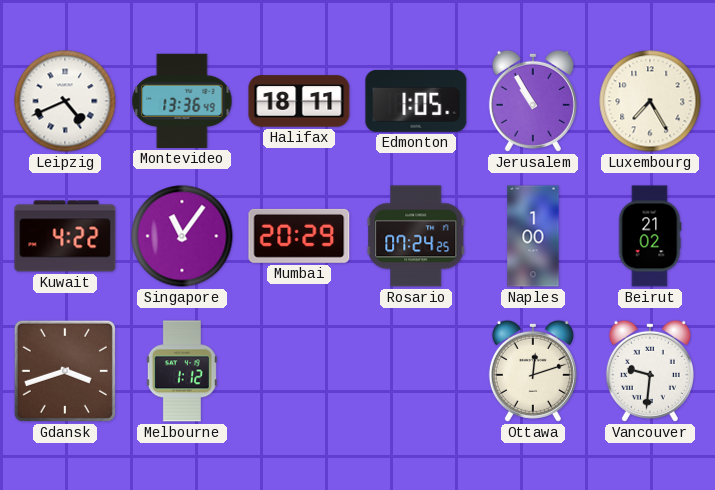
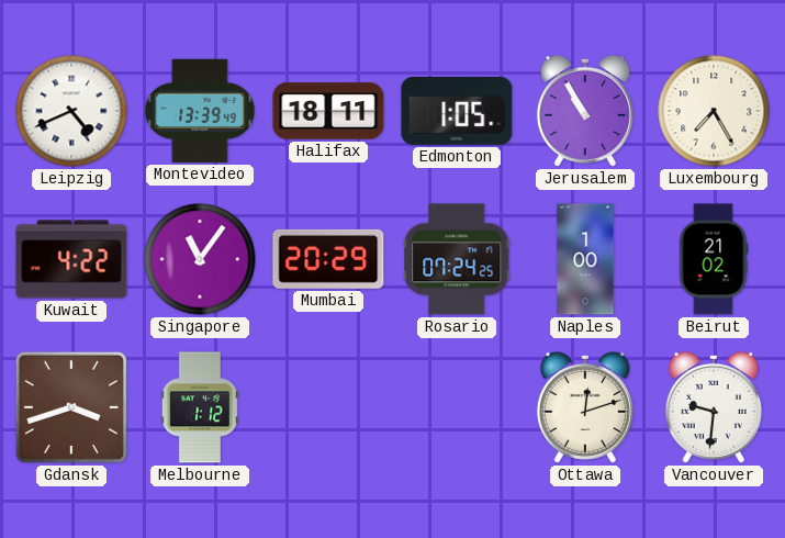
Montevideo: 13:36 -> 13:39 (200, 111)
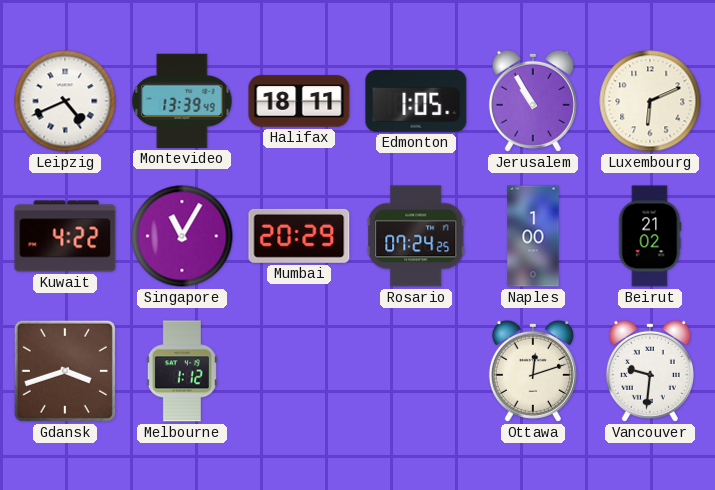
Luxembourg: 7:25 -> 6:11 (650, 101)
Singapore: 11:06 -> 11:05 (182, 236)
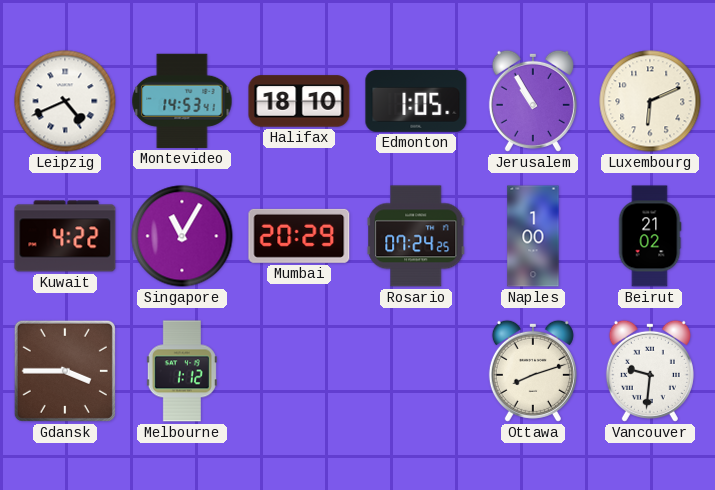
Montevideo: 13:39 -> 14:53 (182, 101)
Halifax: 18:11 -> 18:10 (299, 101)
Gdansk: 3:42 -> 3:45 (65, 371)
Ottawa: 12:12 -> 8:12 (533, 371)
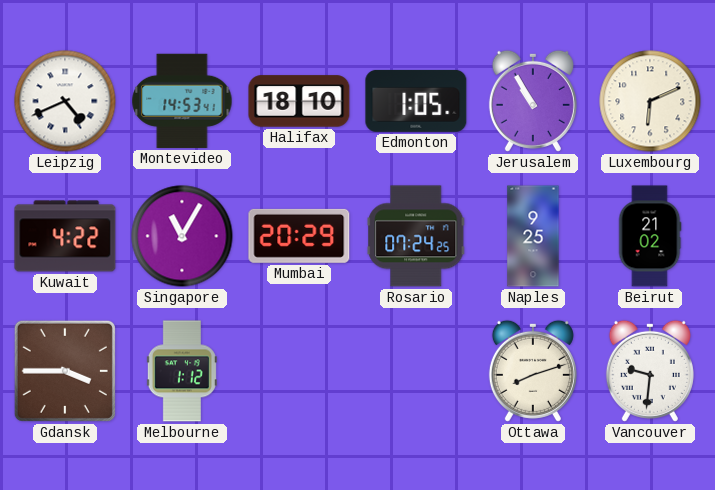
Naples: 1:00 -> 9:25 (533, 236)
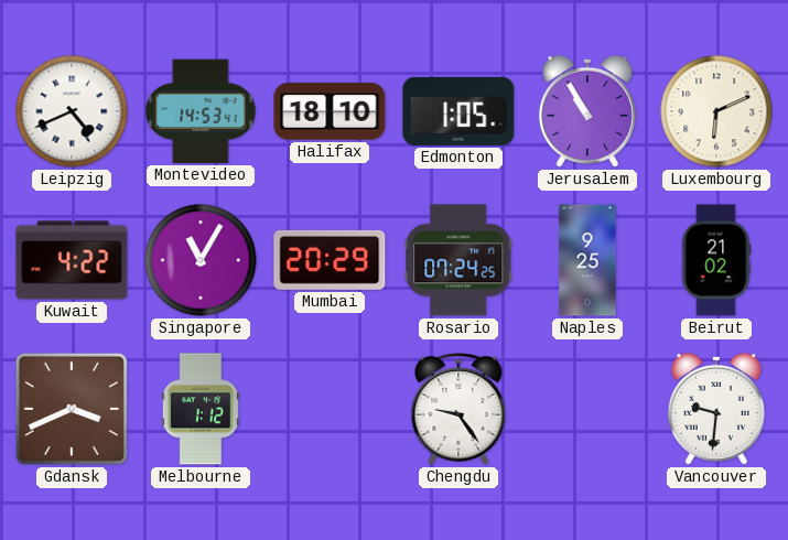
Gdansk: 3:45 -> 3:41 (72, 409)
Chengdu: none -> 9:24 (458, 409)
Ottawa: 8:12 -> none (533, 371)
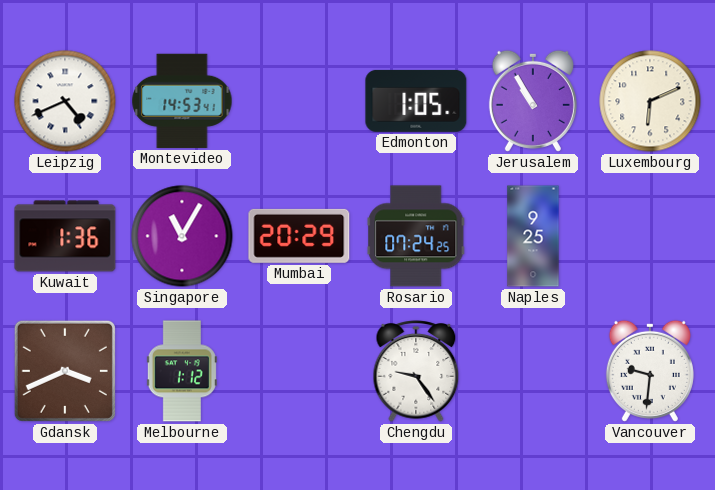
Halifax: 18:10 -> none (330, 111)
Kuwait: 4:22 -> 1:36 (65, 236)
Beirut: 21:02 -> none (716, 260)
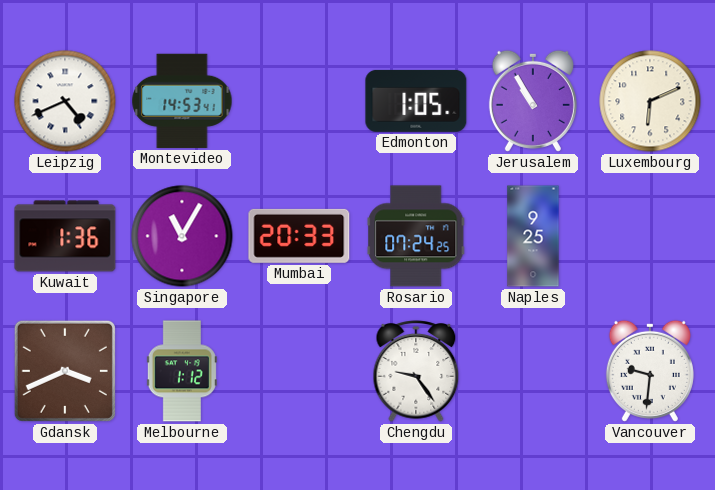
Mumbai: 20:29 -> 20:33 (299, 236)
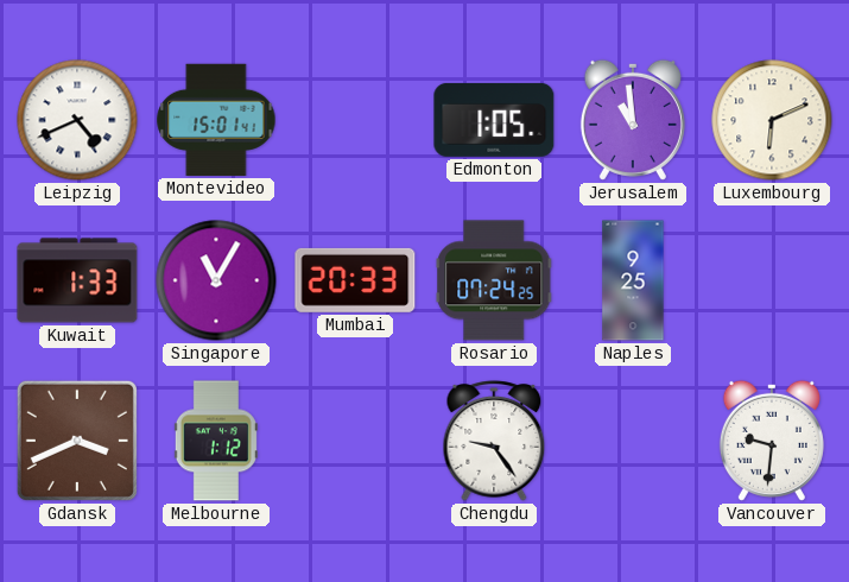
Montevideo: 14:53 -> 15:01 (216, 120)
Jerusalem: 10:55 -> 10:59 (633, 120)
Kuwait: 1:36 -> 1:33 (77, 280)
